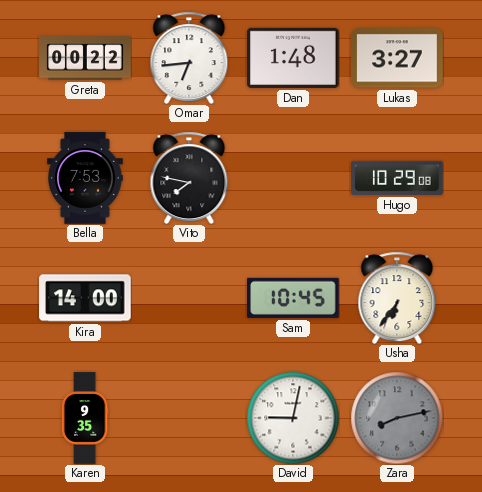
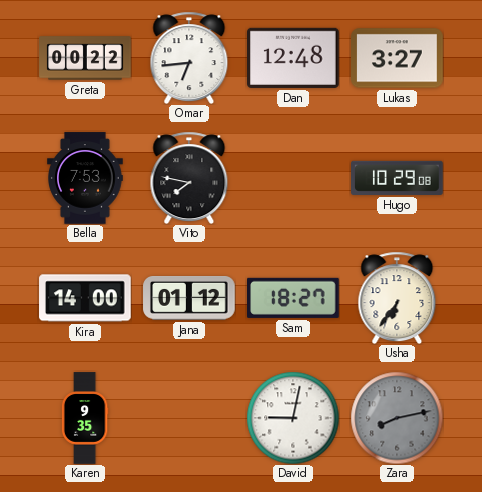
Dan: 1:48 -> 12:48 (293, 58)
Jana: none -> 01:12 (189, 299)
Sam: 10:45 -> 18:27 (294, 298)
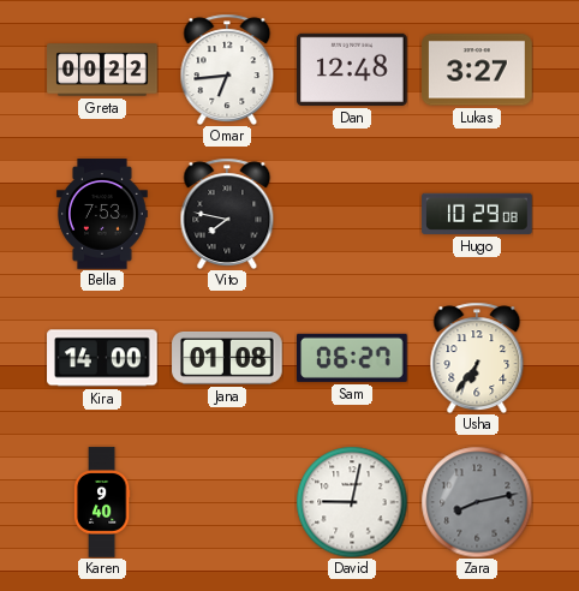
Jana: 01:12 -> 01:08 (227, 359)
Sam: 18:27 -> 06:27 (353, 358)
Karen: 9:35 -> 9:40 (102, 502)
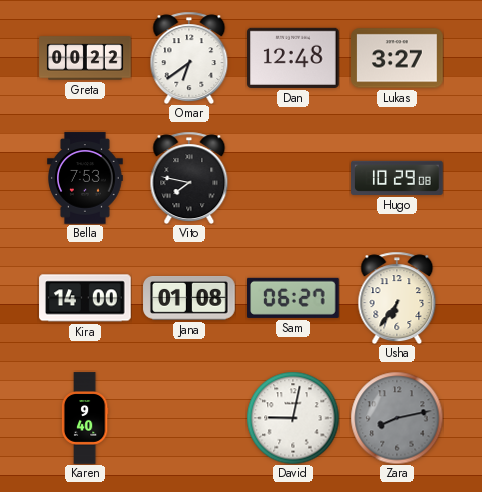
Omar: 6:44 -> 6:39 (189, 58)
